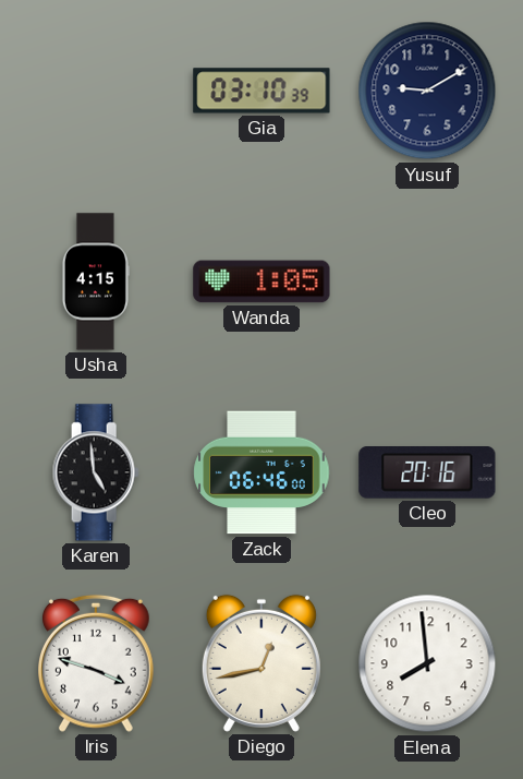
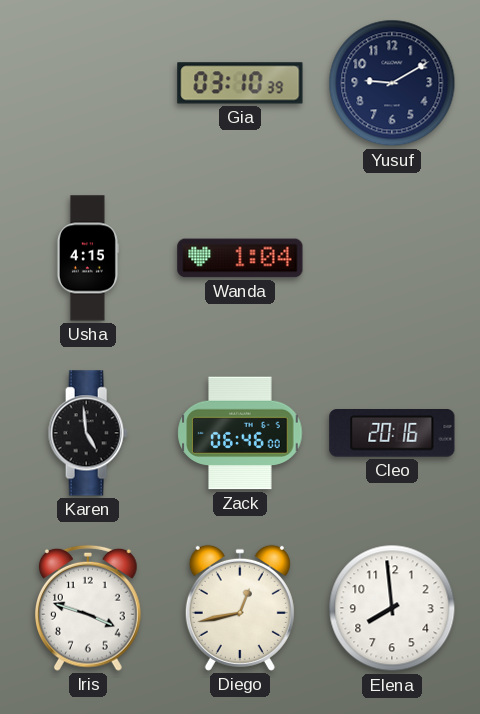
Wanda: 1:05 -> 1:04 (240, 258)
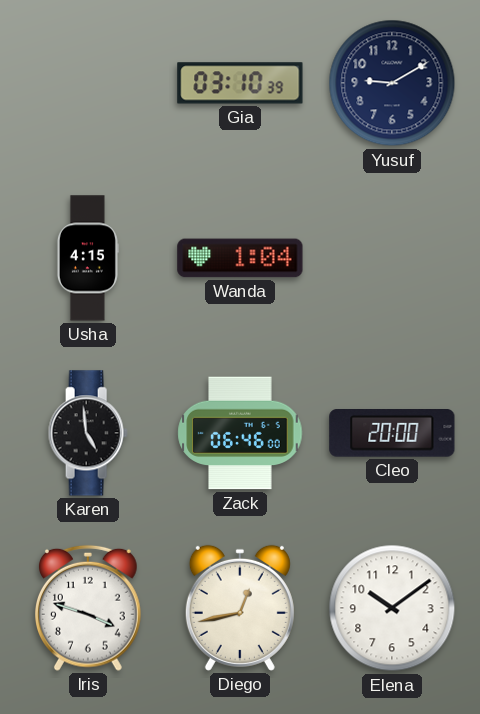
Cleo: 20:16 -> 20:00 (392, 434)
Elena: 7:59 -> 10:09 (392, 608)
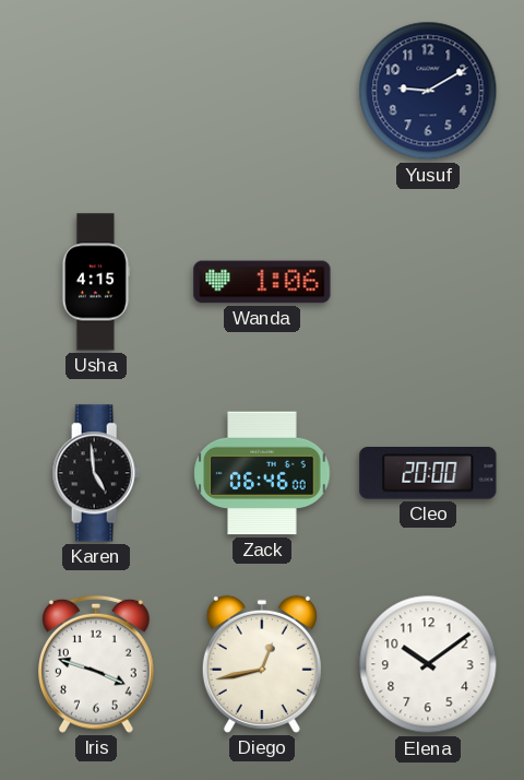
Gia: 03:10 -> none (240, 83)
Wanda: 1:04 -> 1:06 (262, 282)
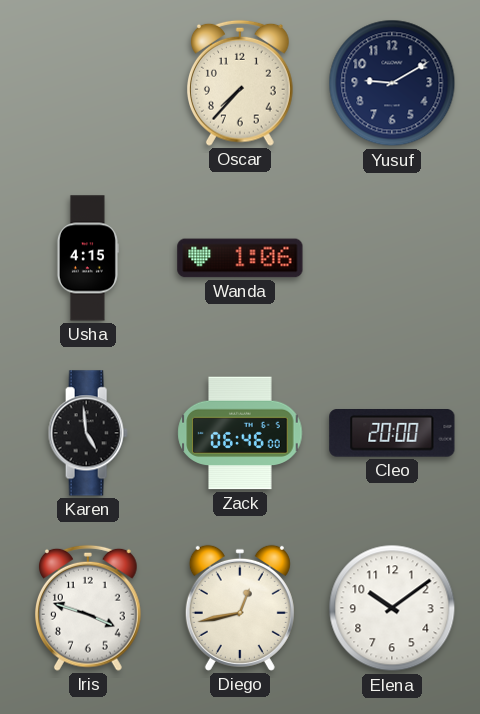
Oscar: none -> 7:37 (241, 83)
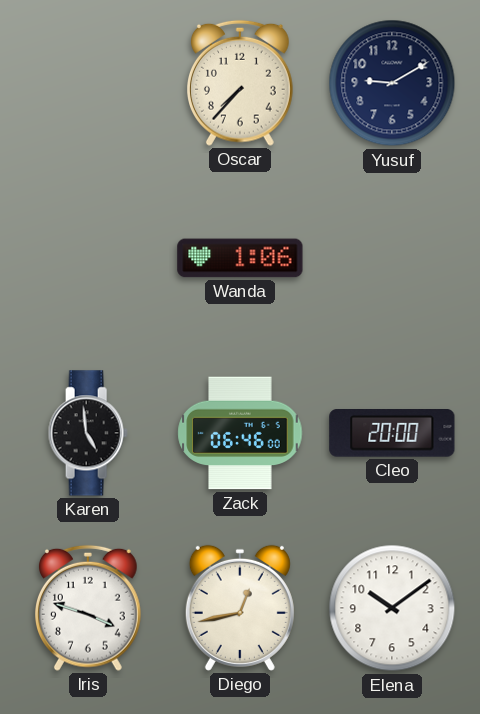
Usha: 4:15 -> none (87, 258)
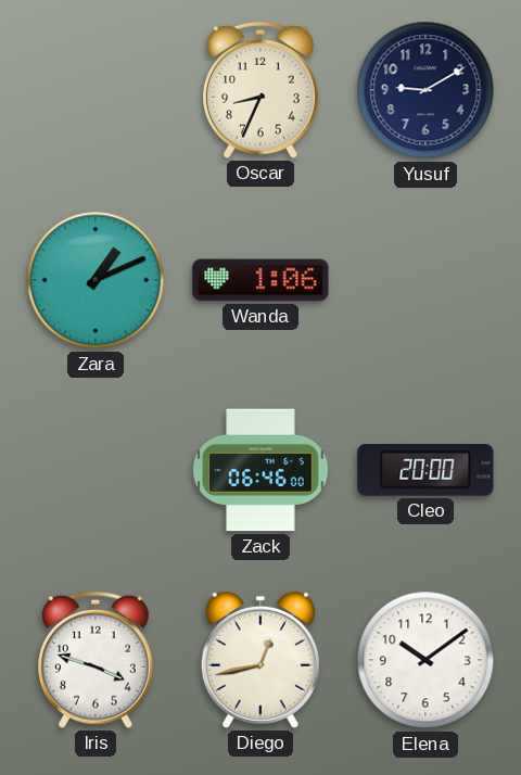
Oscar: 7:37 -> 8:34 (262, 90)
Zara: none -> 1:11 (96, 280)
Karen: 4:59 -> none (88, 433)
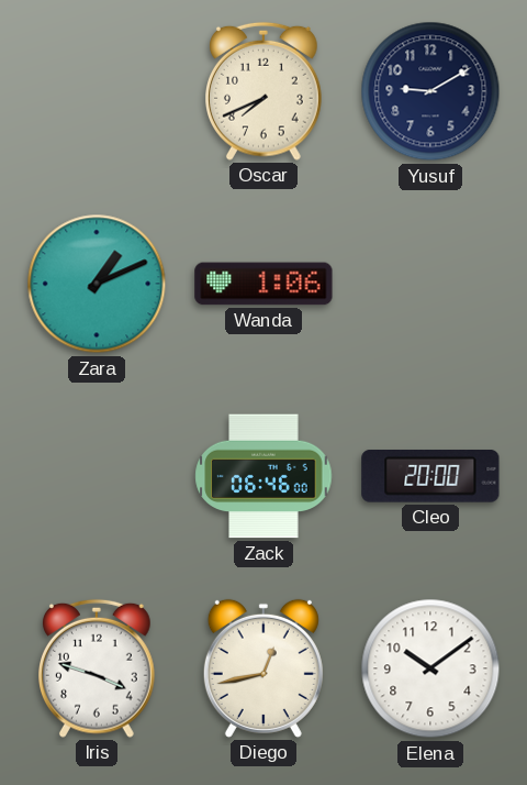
Oscar: 8:34 -> 7:41 (265, 91)
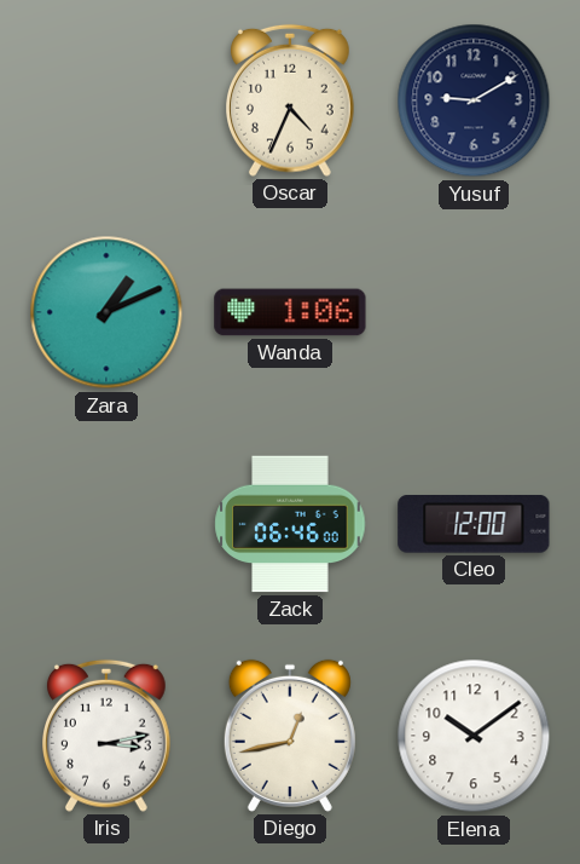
Oscar: 7:41 -> 4:34 (291, 100)
Cleo: 20:00 -> 12:00 (474, 525)
Iris: 3:48 -> 3:13 (108, 736)
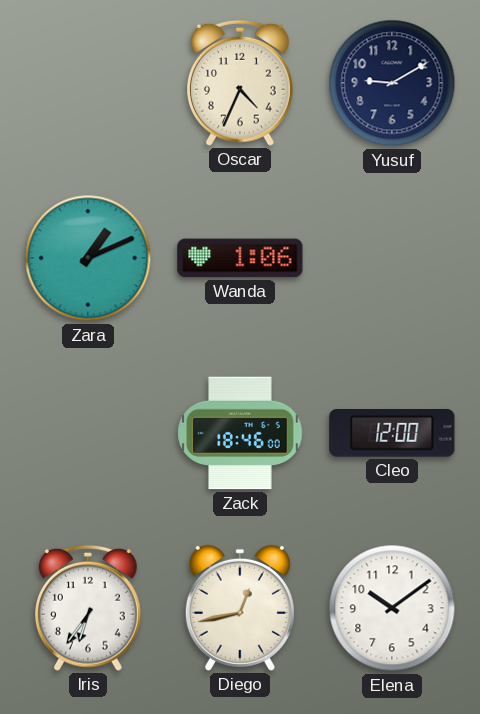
Zack: 06:46 -> 18:46 (240, 433)
Iris: 3:13 -> 6:36 (89, 608)
